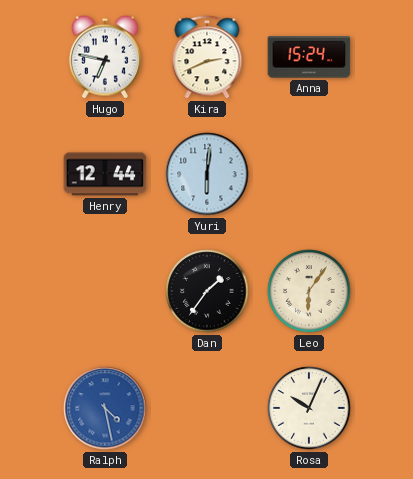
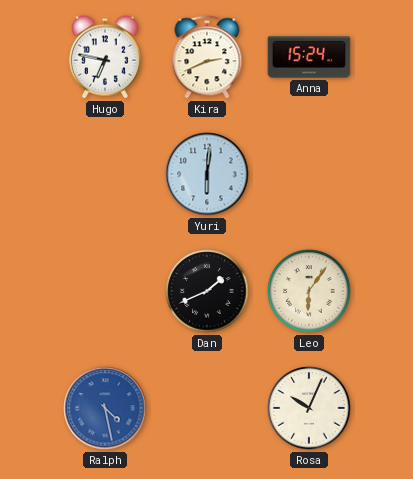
Henry: 12:44 -> none (105, 174)
Dan: 1:36 -> 1:41 (207, 291)
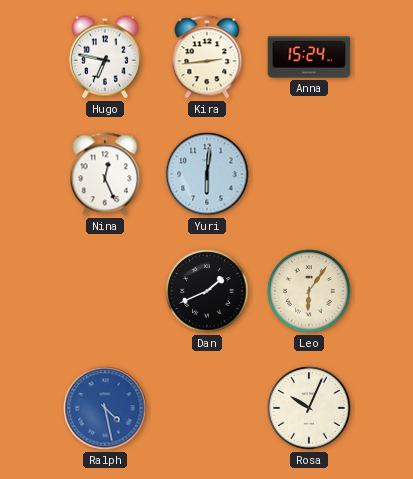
Kira: 2:41 -> 2:44 (207, 57)
Nina: none -> 12:26 (105, 174)
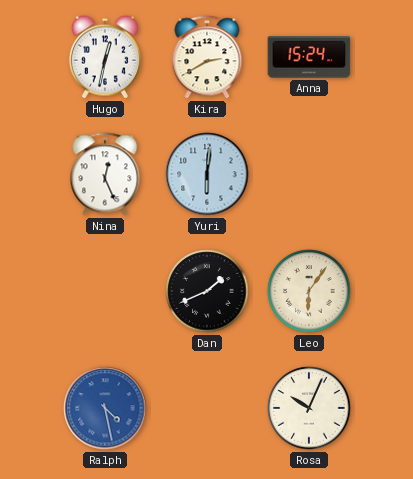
Hugo: 6:47 -> 12:32 (105, 57)
Kira: 2:44 -> 2:40 (207, 57)
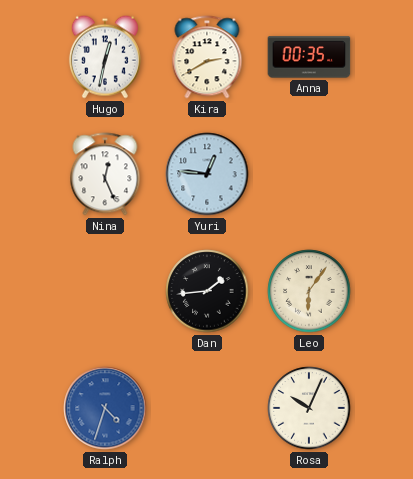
Anna: 15:24 -> 00:35 (309, 57)
Yuri: 6:01 -> 12:46 (207, 174)
Dan: 1:41 -> 1:44 (207, 291)
Ralph: 4:28 -> 4:33 (105, 408)
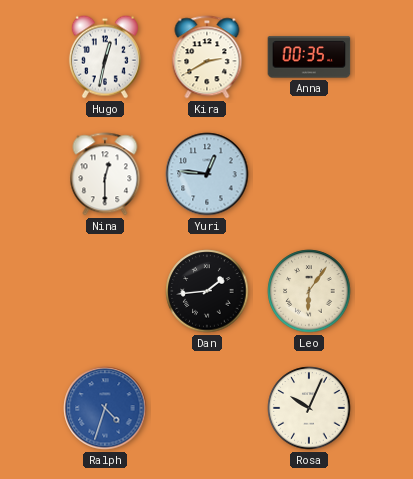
Nina: 12:26 -> 12:30 (105, 174)
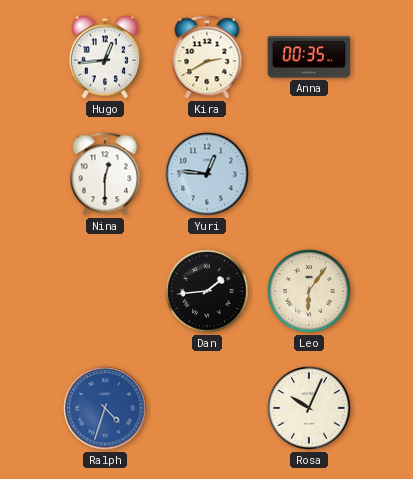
Hugo: 12:32 -> 12:44 (105, 57)
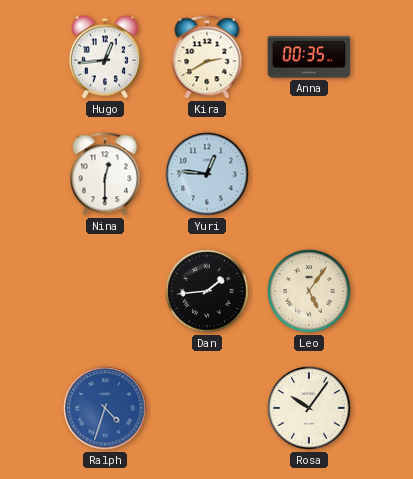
Leo: 6:06 -> 5:06 (309, 291)
Rosa: 10:04 -> 10:06 (309, 408)
